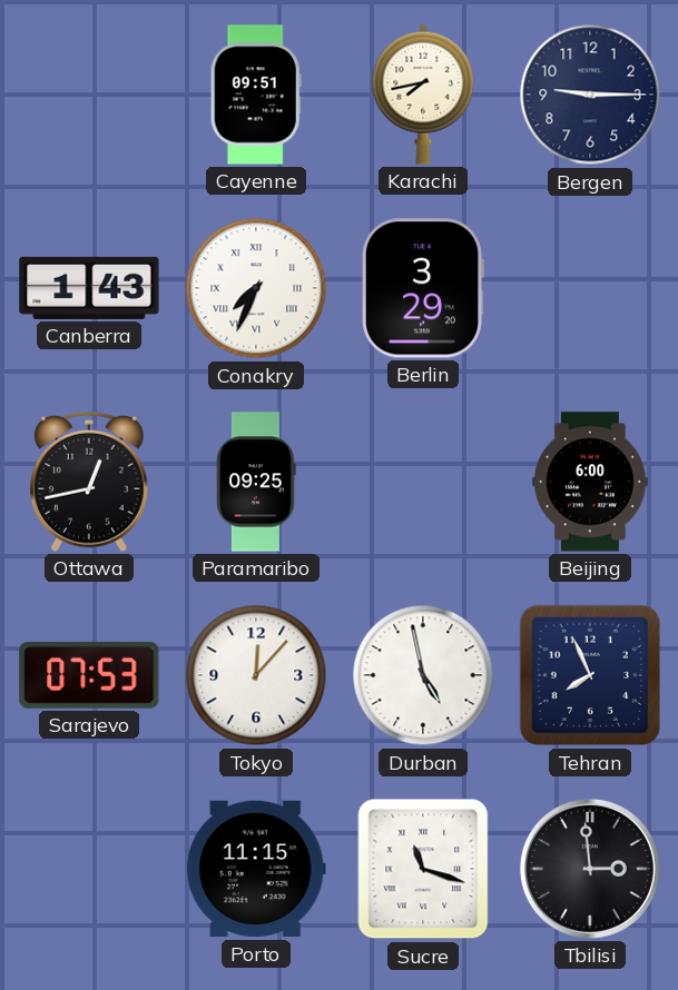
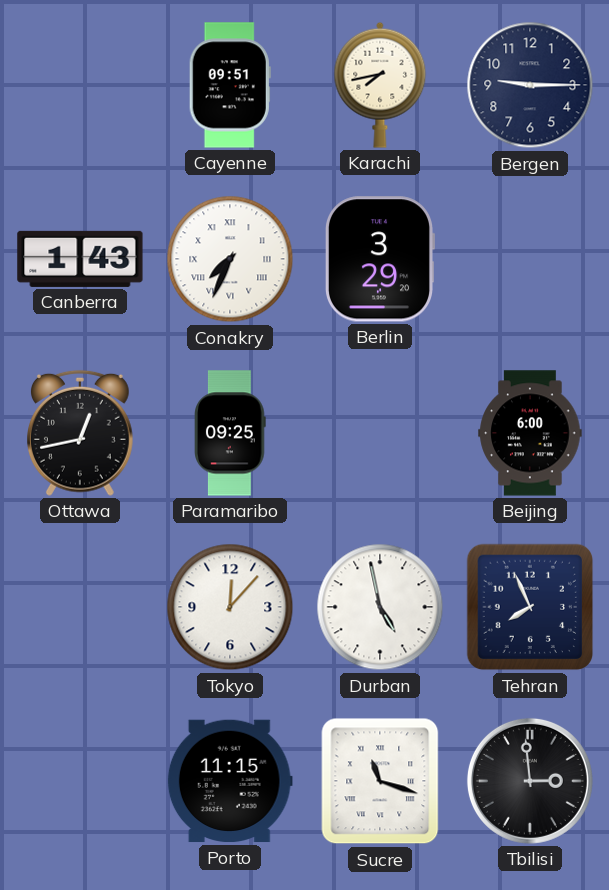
Sarajevo: 07:53 -> none (89, 675)
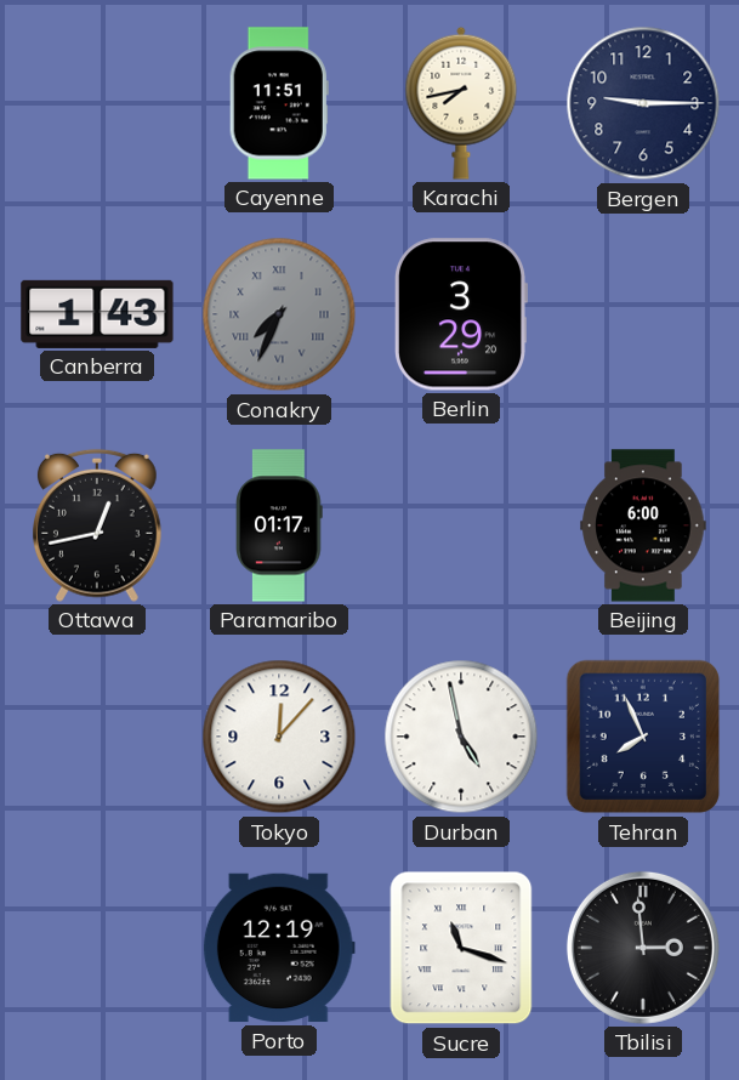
Cayenne: 09:51 -> 11:51 (279, 103)
Conakry dial: white -> grey (279, 314)
Paramaribo: 09:25 -> 01:17 (279, 525)
Porto: 11:15 -> 12:19 (279, 948)
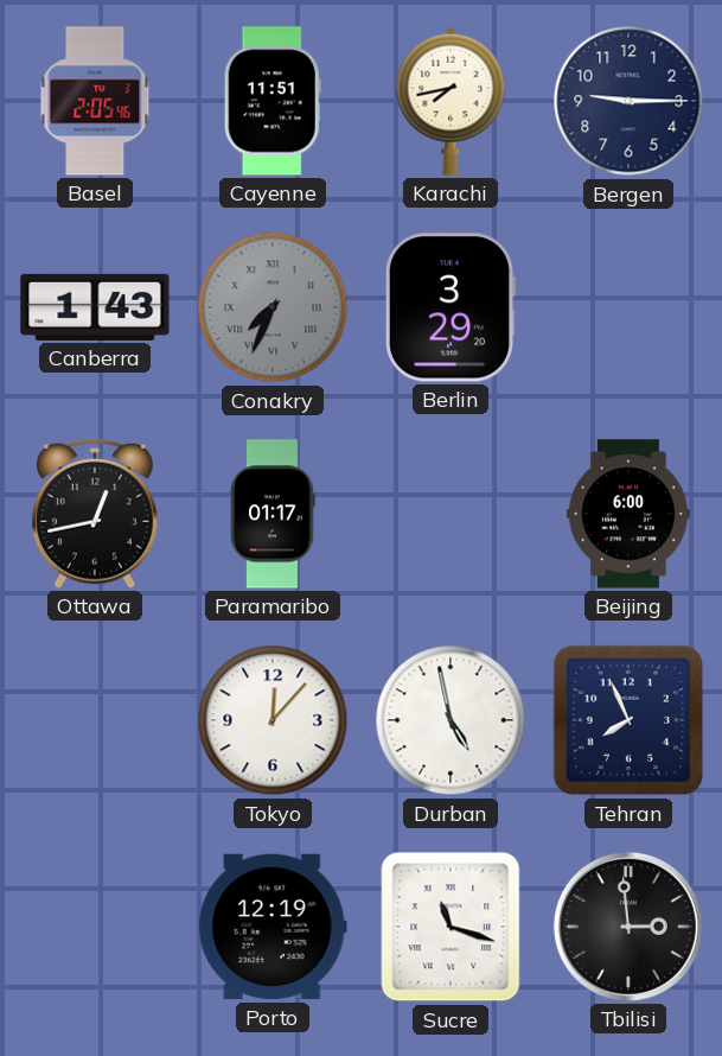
Basel: none -> 2:05 (95, 101)
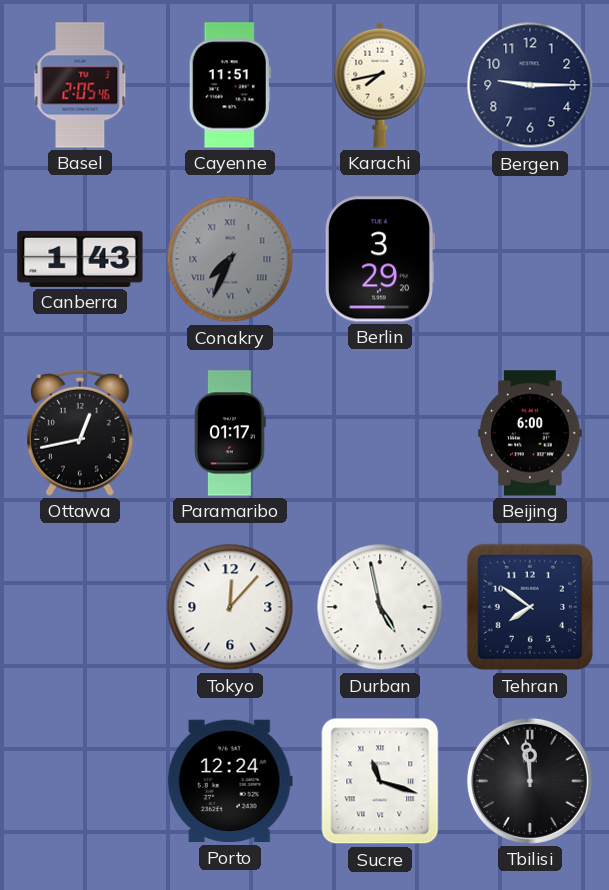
Tehran: 7:56 -> 7:51 (530, 607)
Porto: 12:19 -> 12:24 (230, 781)
Tbilisi: 2:59 -> 11:59 (530, 781)
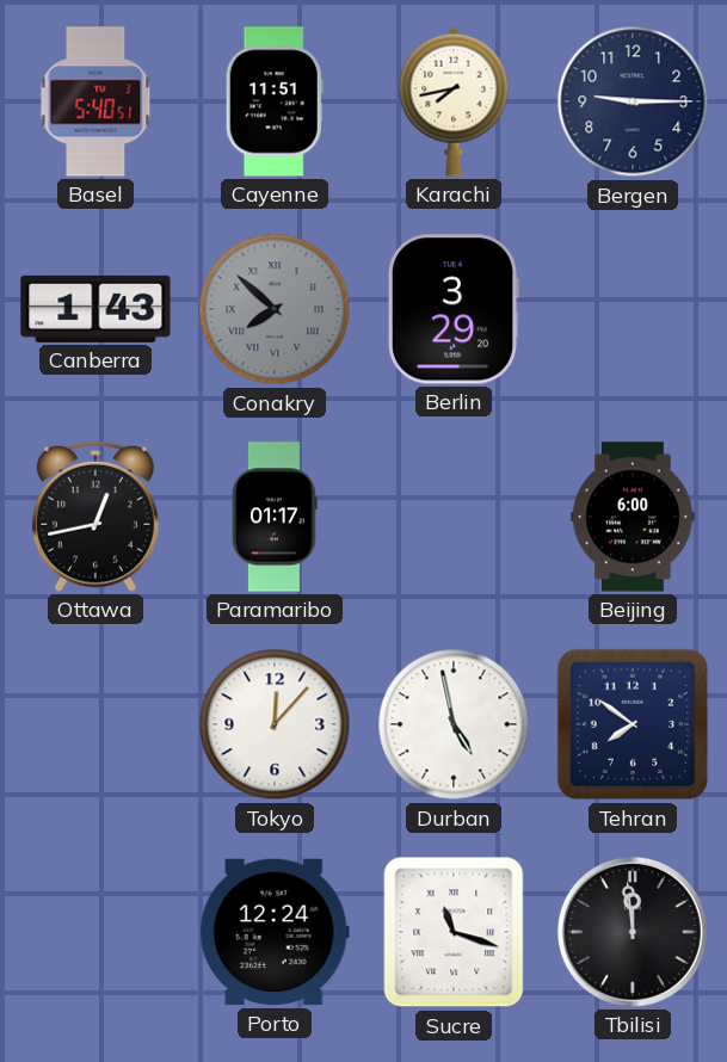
Basel: 2:05 -> 5:40 (96, 101)
Conakry: 7:34 -> 7:52 (275, 309)
